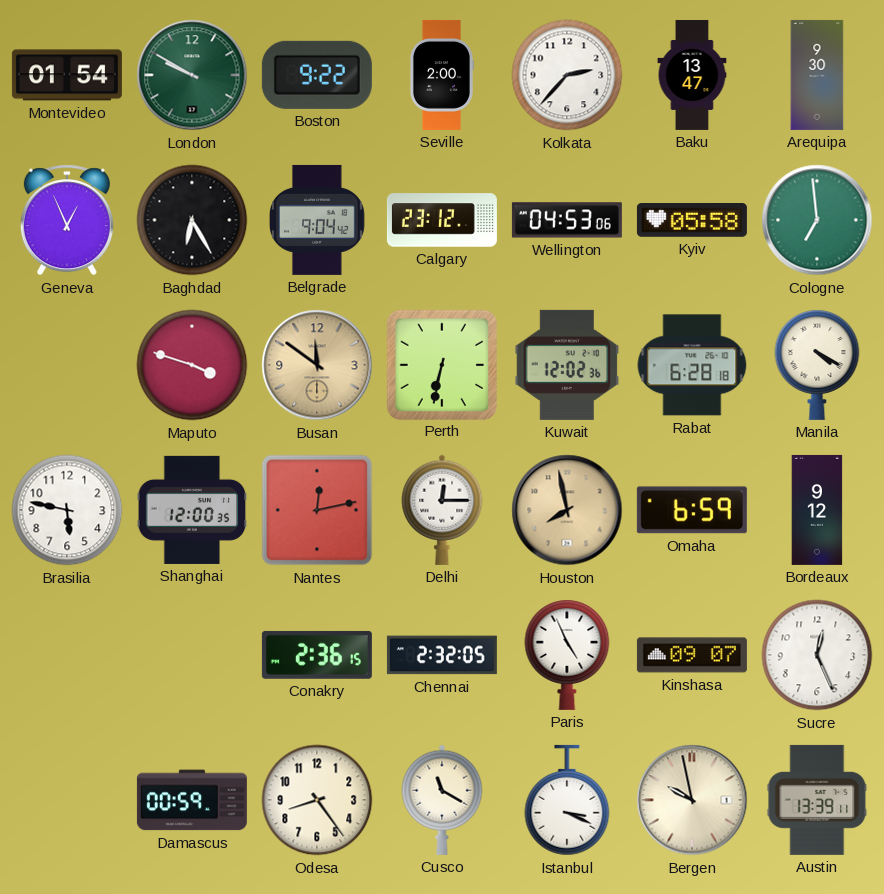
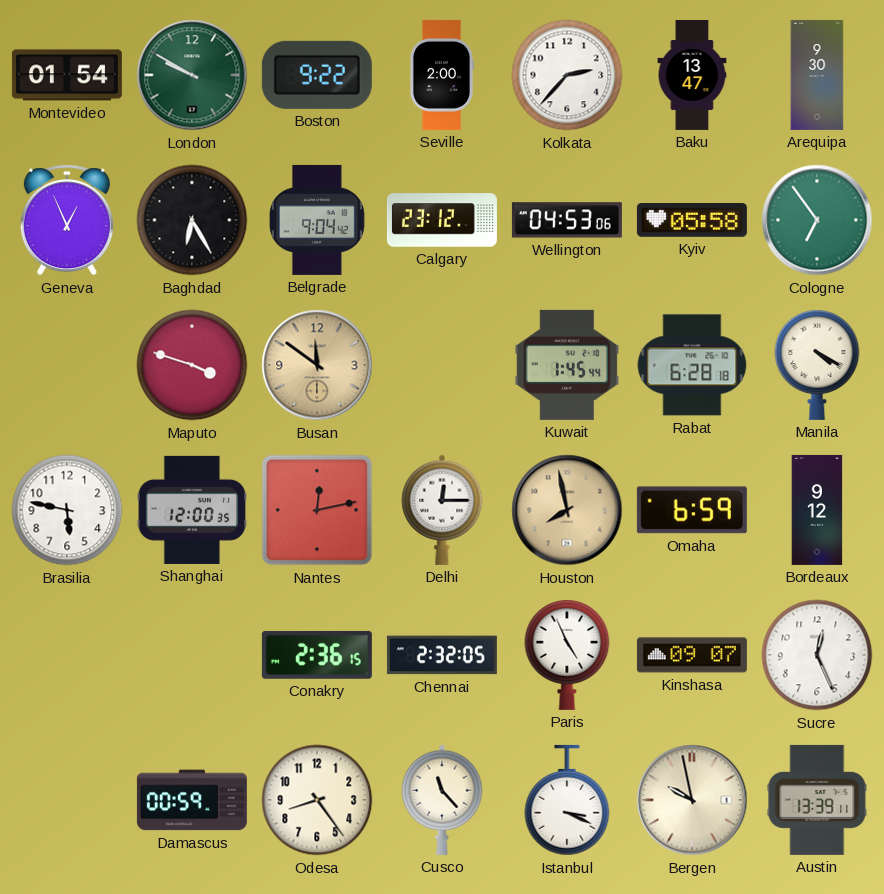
Cologne: 6:59 -> 6:54 (817, 220)
Perth: 6:32 -> none (441, 364)
Kuwait: 12:02 -> 1:45 (567, 365)
Cusco: 11:20 -> 11:23 (442, 800)
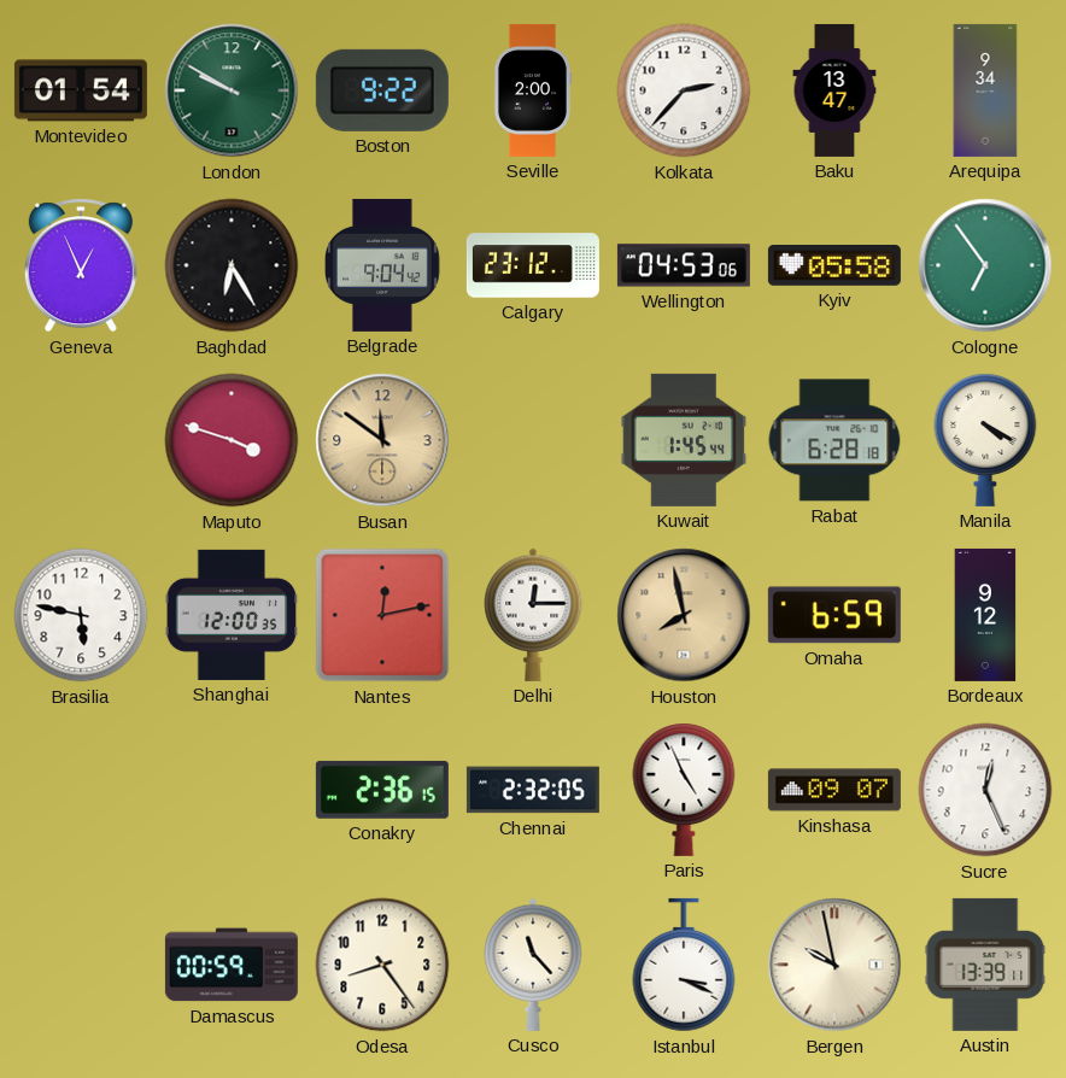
Arequipa: 9:30 -> 9:34 (985, 90)
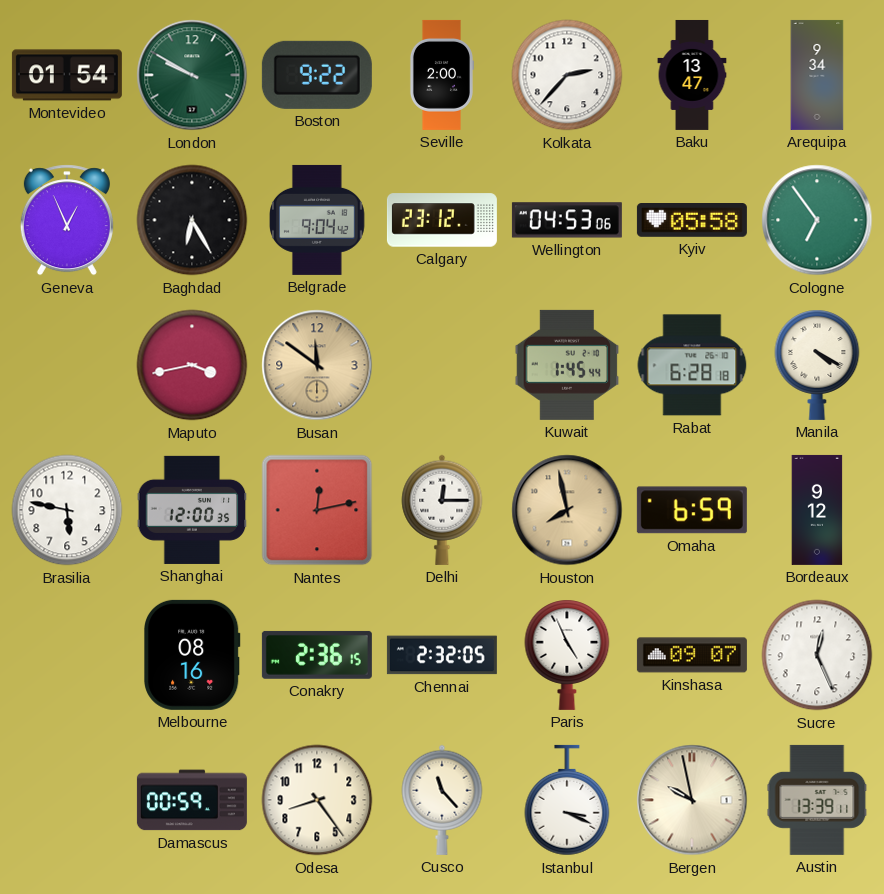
Maputo: 3:48 -> 3:43 (192, 365)
Melbourne: none -> 08:16 (193, 655)
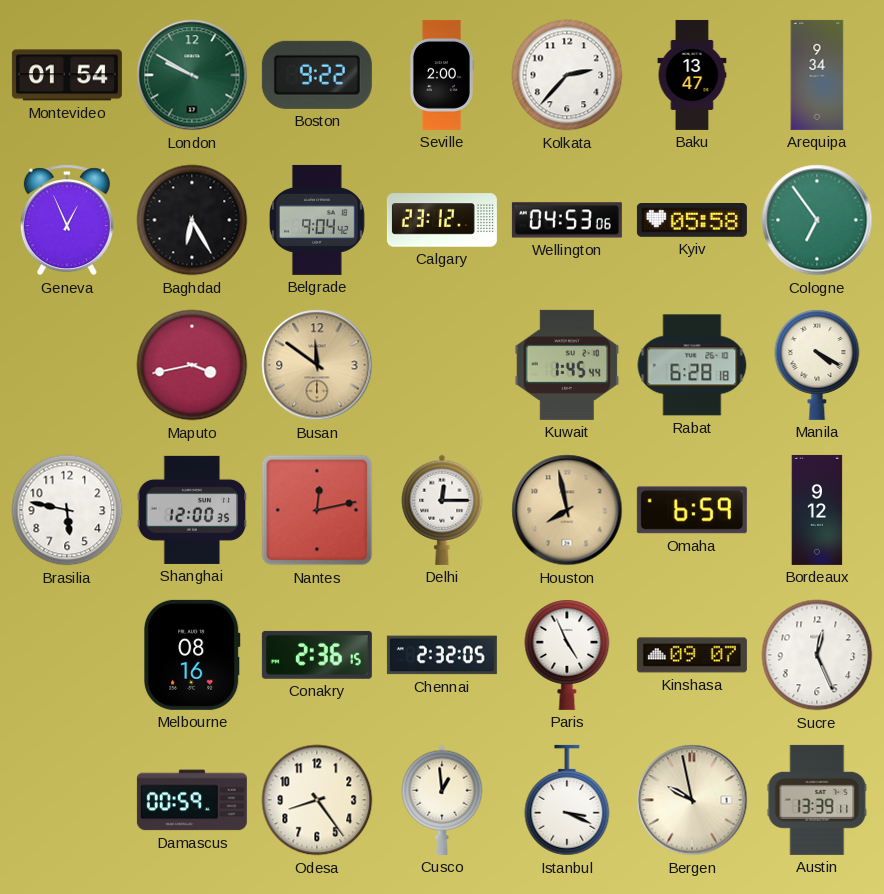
Cusco: 11:23 -> 12:59 (442, 800)
